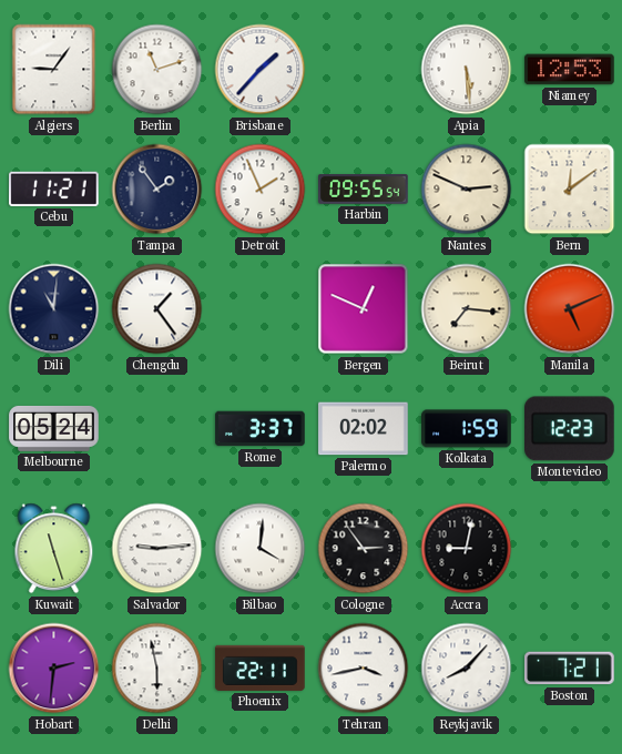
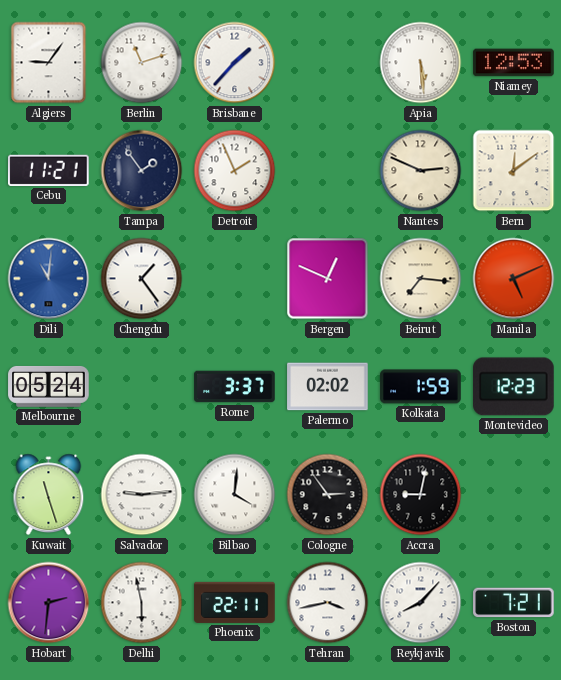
Harbin: 09:55 -> none (364, 190)
Dili dial: navy -> blue (49, 279)
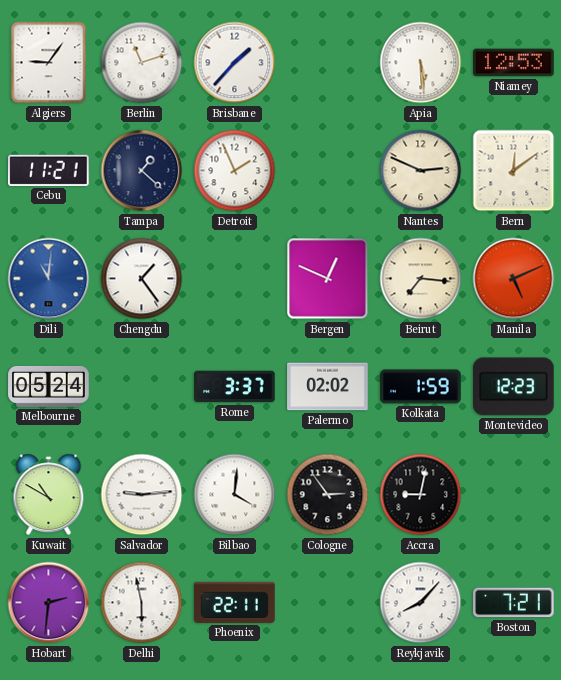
Tampa: 1:54 -> 1:22 (142, 171)
Kuwait: 11:27 -> 10:50 (49, 495)
Tehran: 3:43 -> none (328, 603)
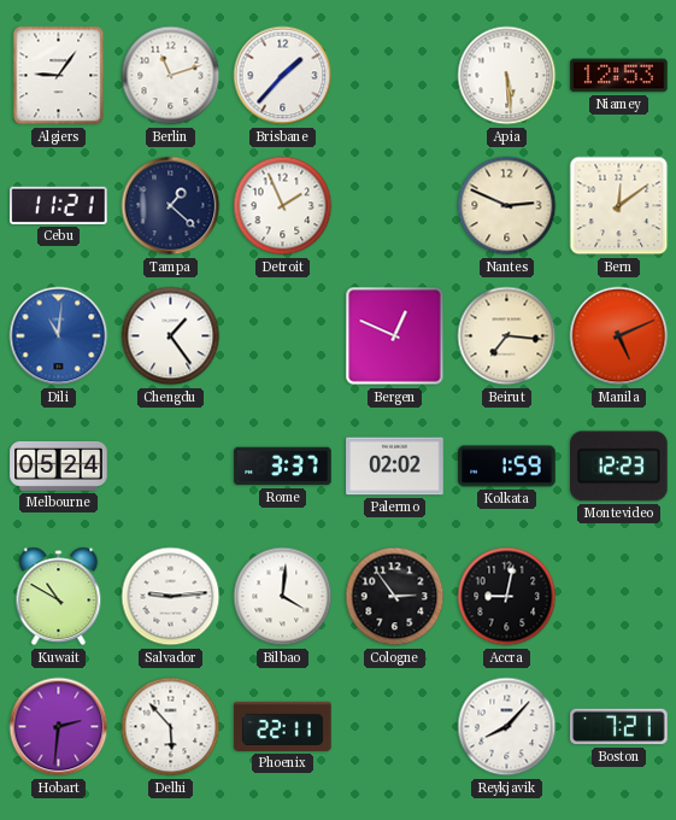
Delhi: 5:58 -> 5:53 (171, 727)
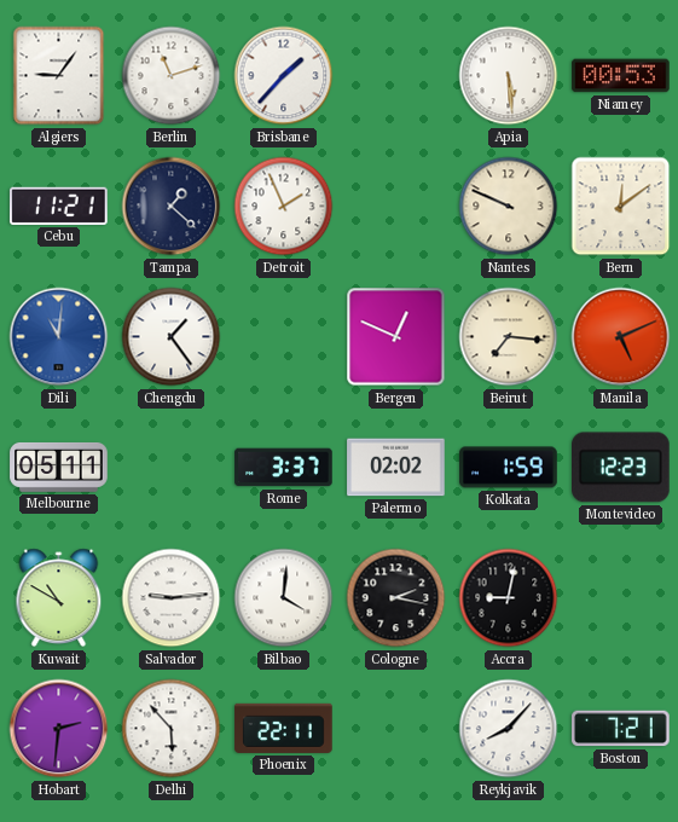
Niamey: 12:53 -> 00:53 (621, 76)
Nantes: 2:49 -> 9:49 (509, 207)
Melbourne: 05:24 -> 05:11 (59, 467)
Cologne: 2:54 -> 2:17 (396, 598)
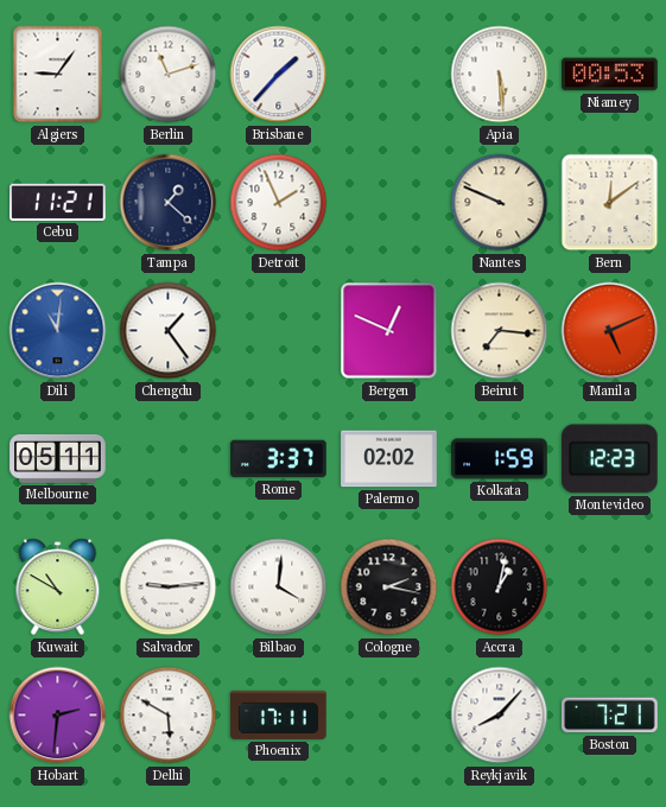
Accra: 9:02 -> 1:02 (500, 587)
Delhi: 5:53 -> 5:50 (169, 716)
Phoenix: 22:11 -> 17:11 (279, 714)
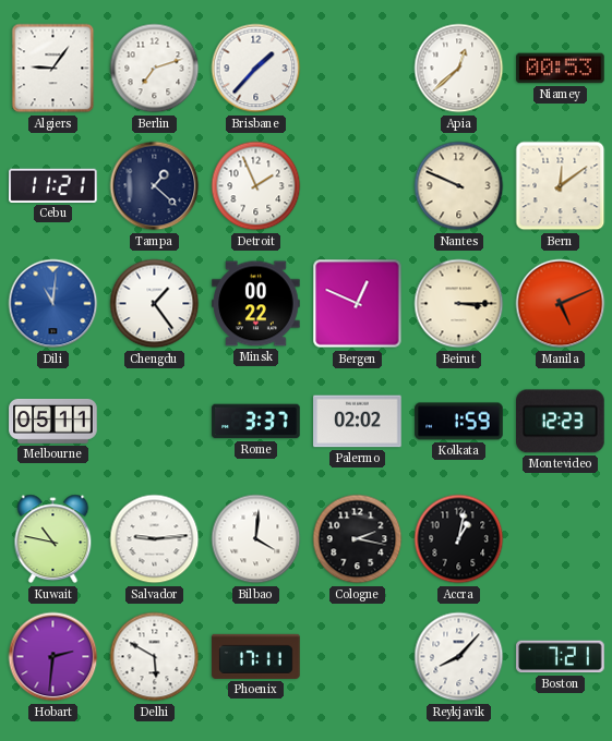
Berlin: 11:12 -> 7:12 (155, 69)
Apia: 5:29 -> 12:38 (459, 69)
Minsk: none -> 00:22 (256, 304)
Beirut: 7:16 -> 3:15 (459, 304)
Kuwait: 10:50 -> 10:47 (53, 539)
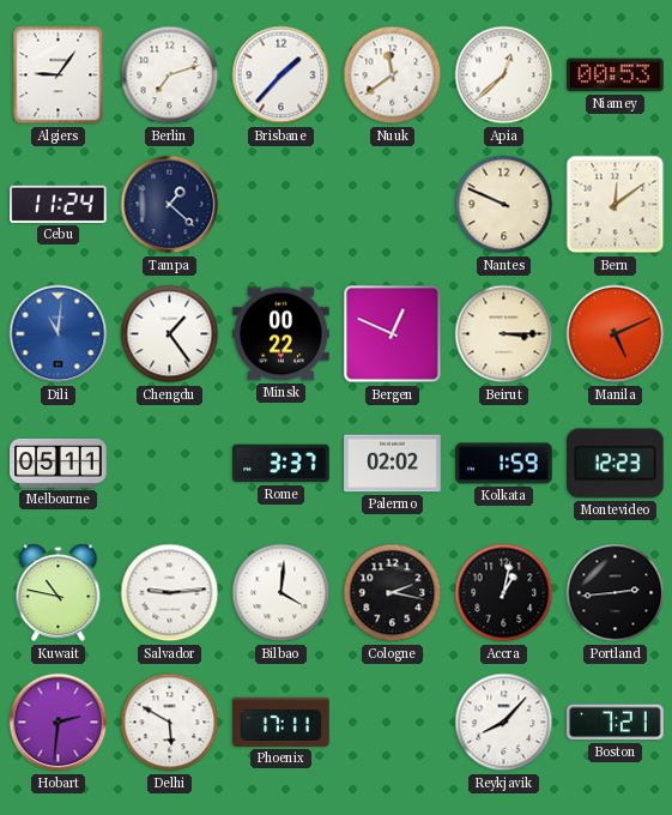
Nuuk: none -> 11:39 (393, 76)
Cebu: 11:21 -> 11:24 (59, 204)
Detroit: 1:56 -> none (256, 186)
Portland: none -> 2:44 (616, 593)
